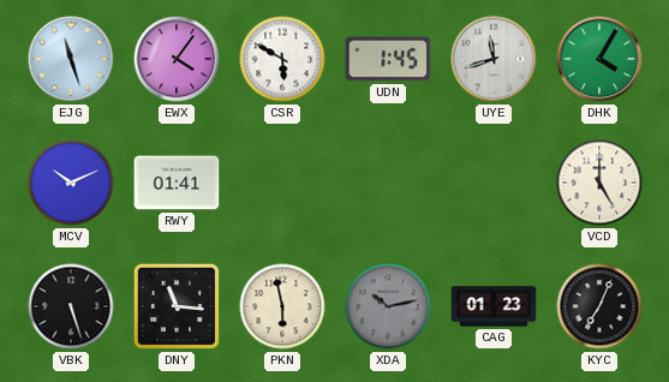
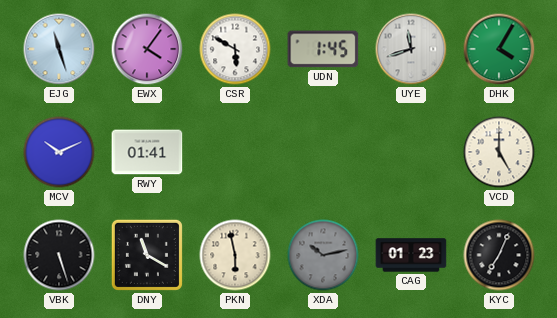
DNY: 11:16 -> 11:20 (147, 255)
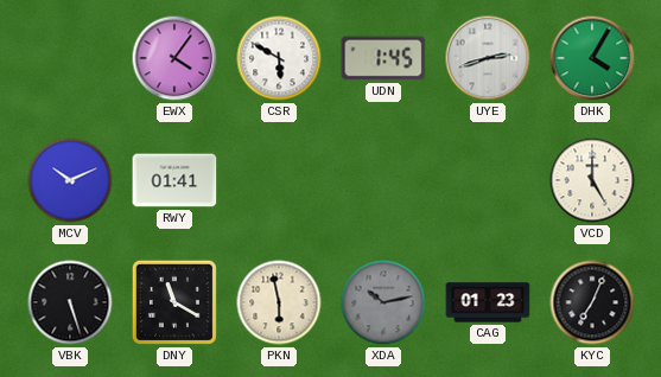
EJG: 11:27 -> none (59, 49)
UYE: 11:42 -> 2:42 (488, 58)
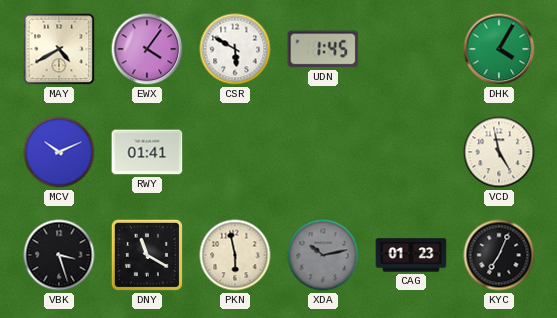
MAY: none -> 4:40 (59, 49)
UYE: 2:42 -> none (488, 58)
VCD: 5:00 -> 4:58 (499, 152)
VBK: 5:27 -> 3:27 (59, 255)
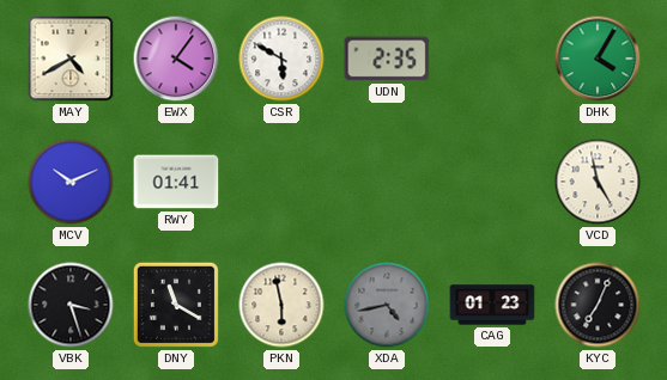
UDN: 1:45 -> 2:35 (387, 59)
XDA: 10:13 -> 4:43 (387, 305)
